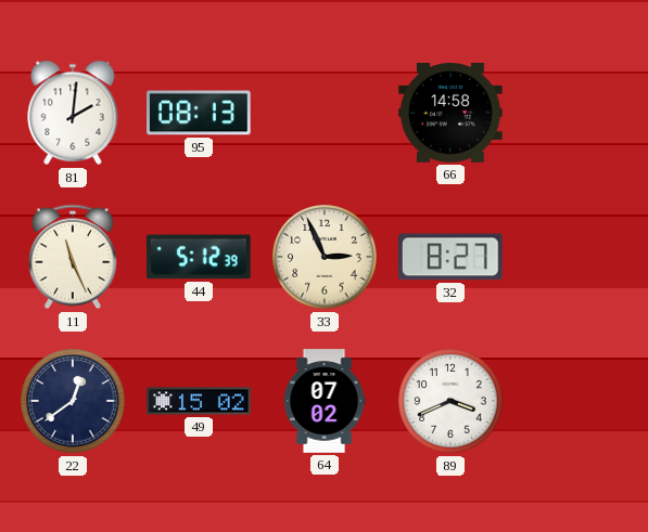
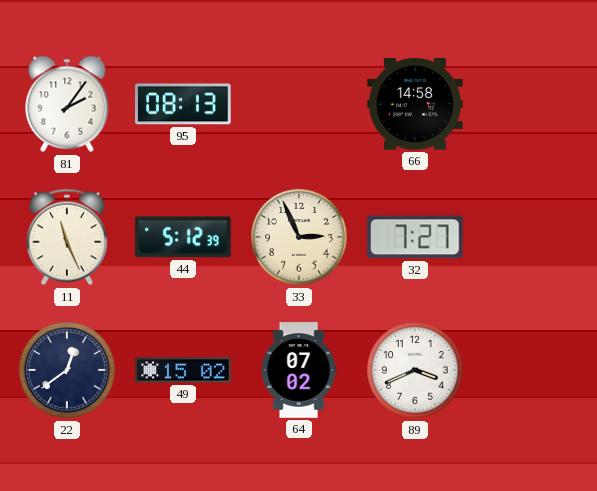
81: 2:01 -> 2:06 (67, 104)
32: 8:27 -> 7:27 (415, 237)
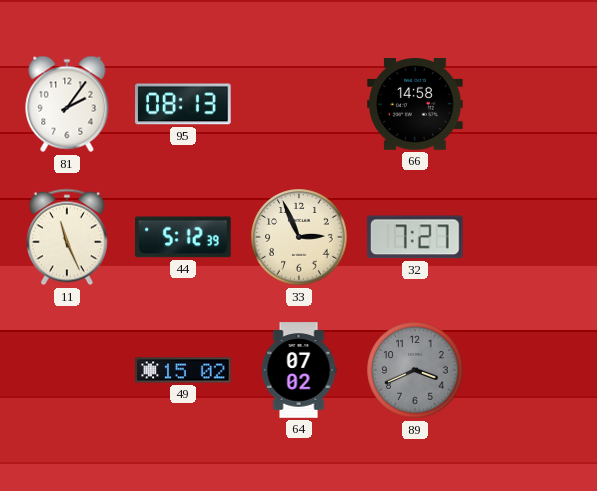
22: 12:39 -> none (67, 370)
89 dial: white -> grey (415, 370)
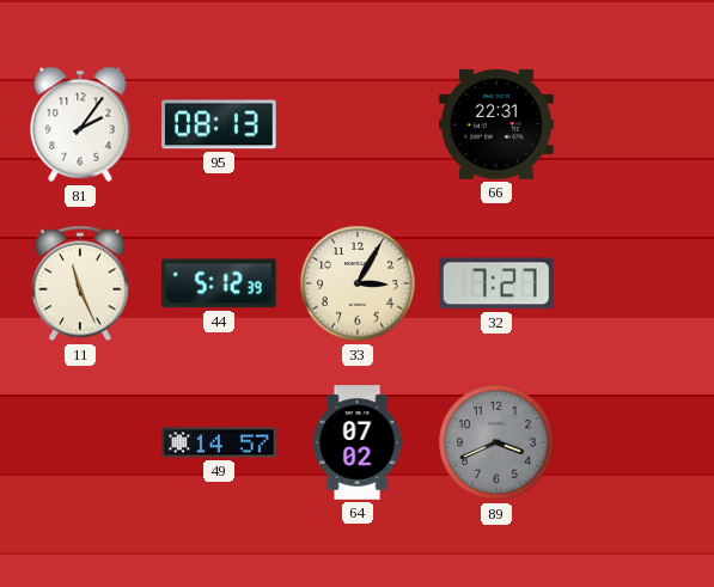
66: 14:58 -> 22:31 (496, 126)
33: 2:56 -> 3:05 (358, 283)
49: 15:02 -> 14:57 (219, 442)
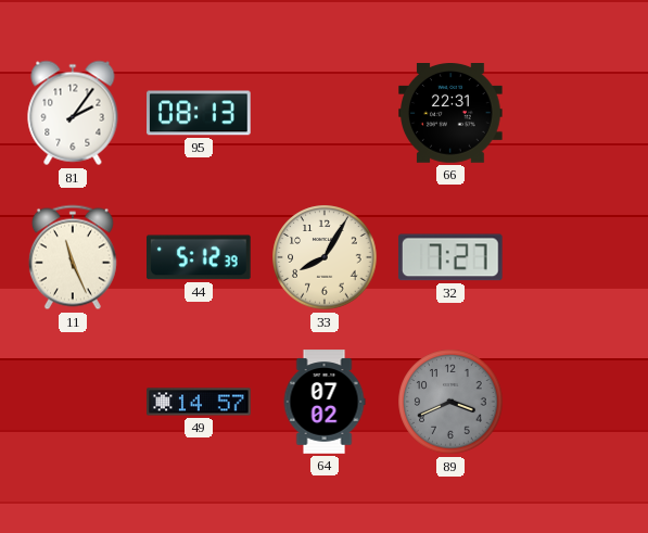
33: 3:05 -> 8:05 (325, 257)
